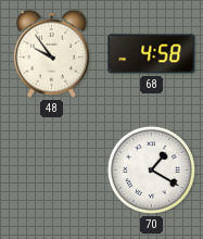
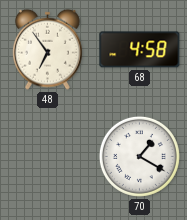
48: 9:54 -> 6:54 (47, 49)
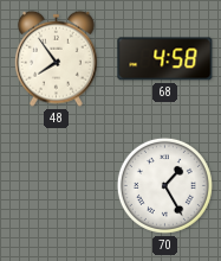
48: 6:54 -> 7:54 (56, 58)
70: 1:20 -> 1:25 (164, 185)
